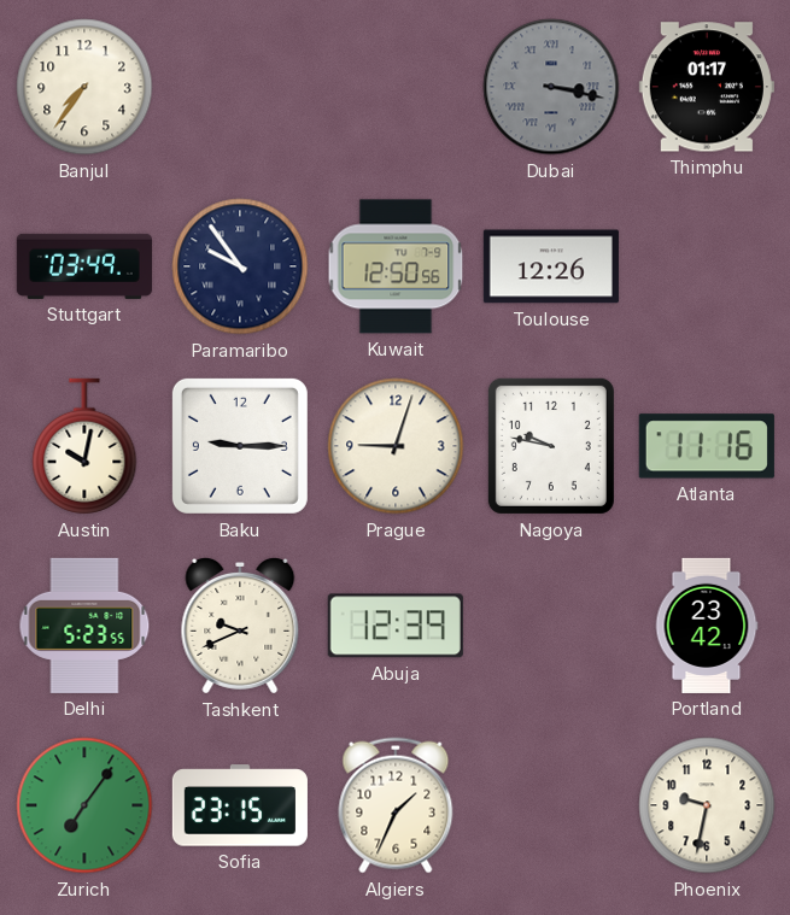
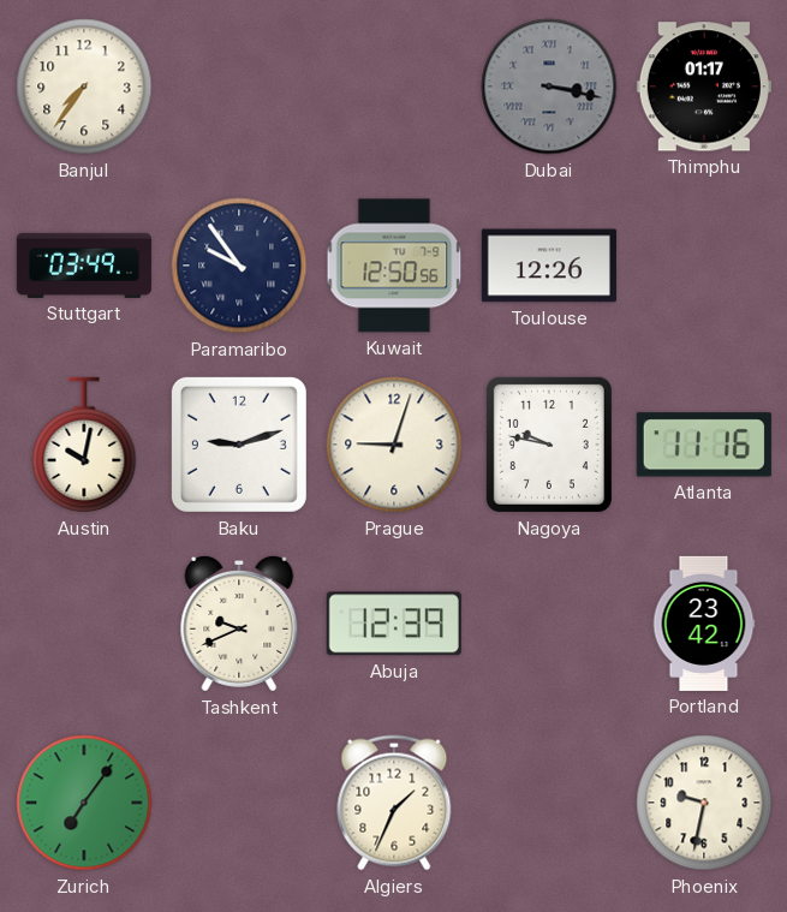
Baku: 9:15 -> 9:12 (239, 445)
Delhi: 5:23 -> none (84, 626)
Sofia: 23:15 -> none (240, 805)
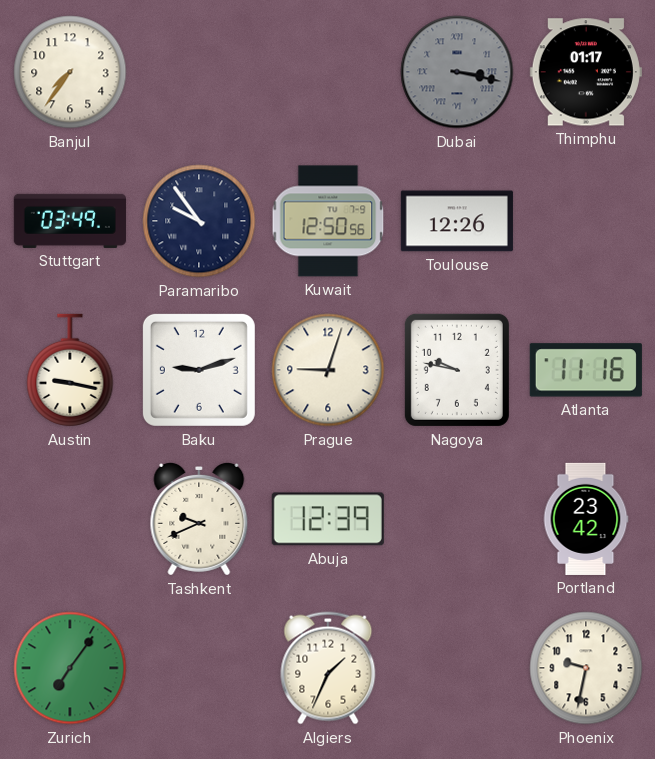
Austin: 10:02 -> 9:17 (70, 370)
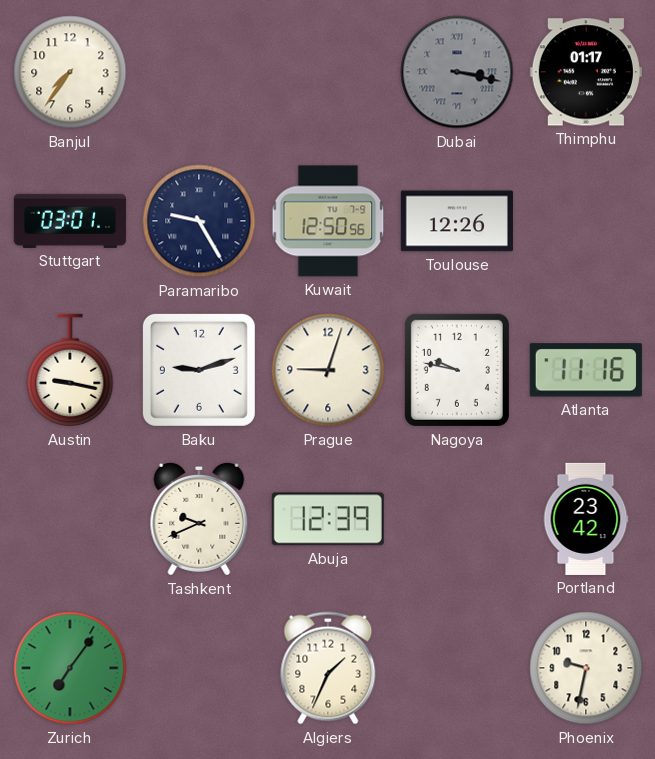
Stuttgart: 03:49 -> 03:01 (70, 221)
Paramaribo: 9:54 -> 9:25 (199, 221)
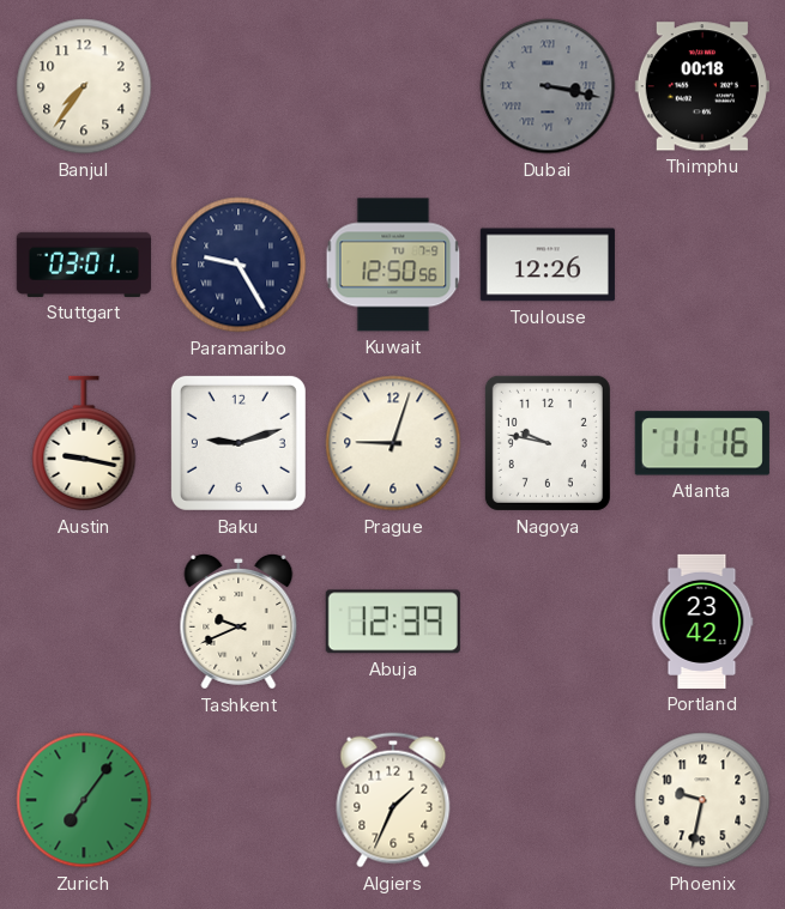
Thimphu: 01:17 -> 00:18 (702, 86)
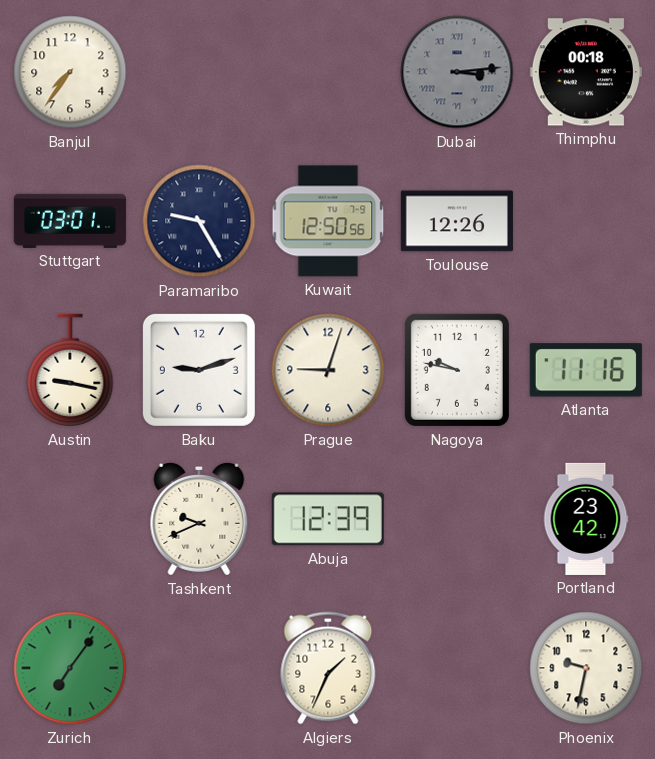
Dubai: 3:17 -> 3:14 (457, 72)
